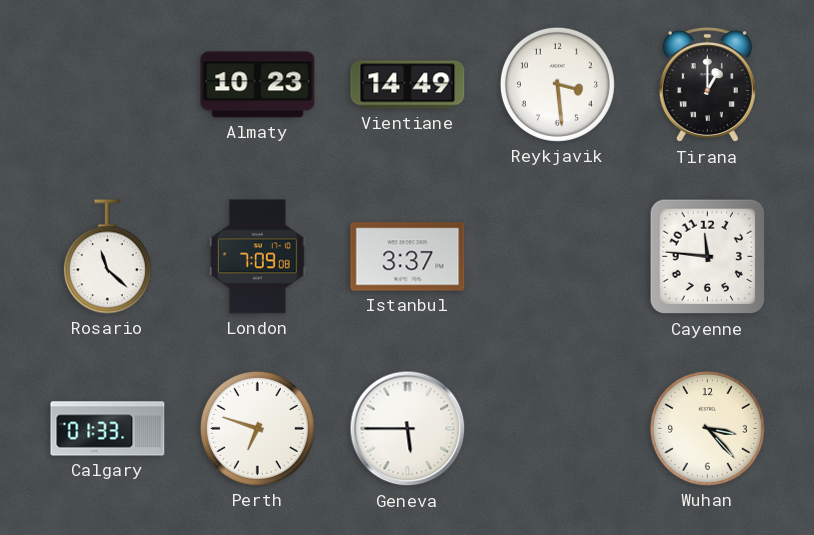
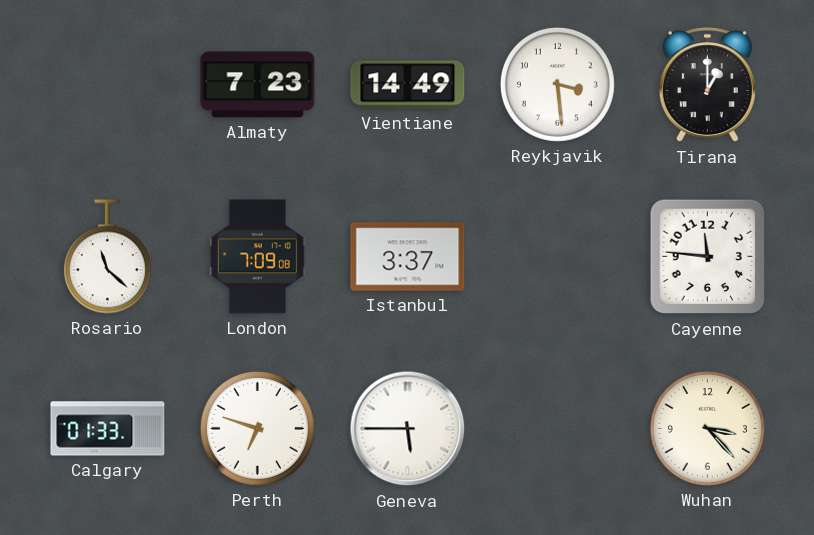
Almaty: 10:23 -> 7:23 (258, 85)
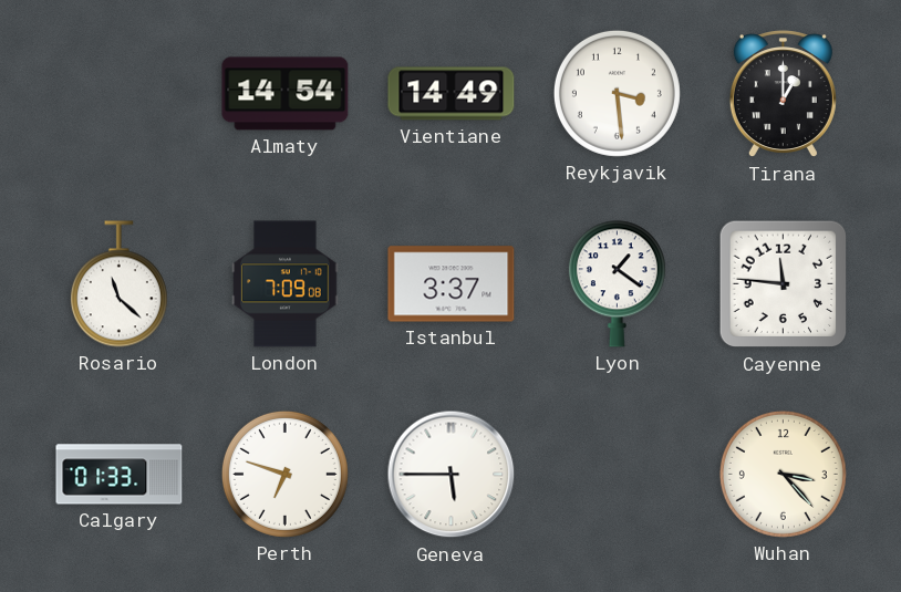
Almaty: 7:23 -> 14:54 (286, 94)
Lyon: none -> 1:21 (617, 284)
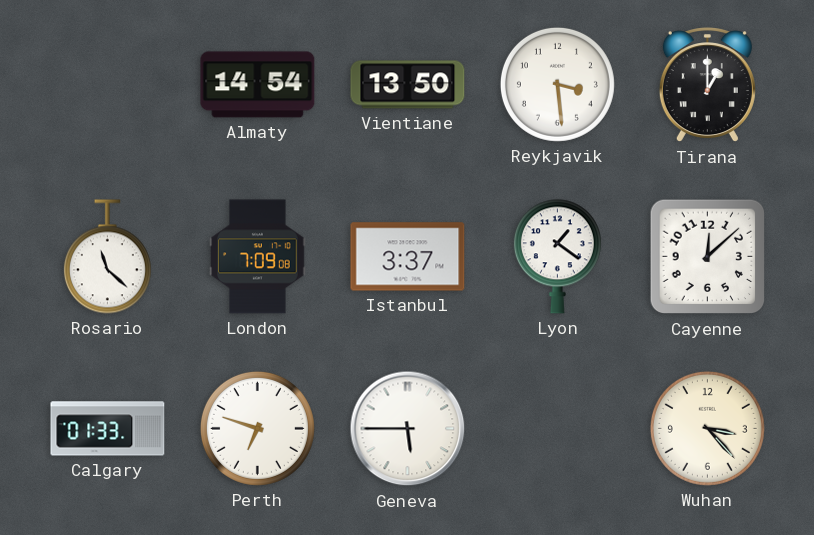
Vientiane: 14:49 -> 13:50 (408, 85)
Cayenne: 11:46 -> 12:08 (708, 257)
